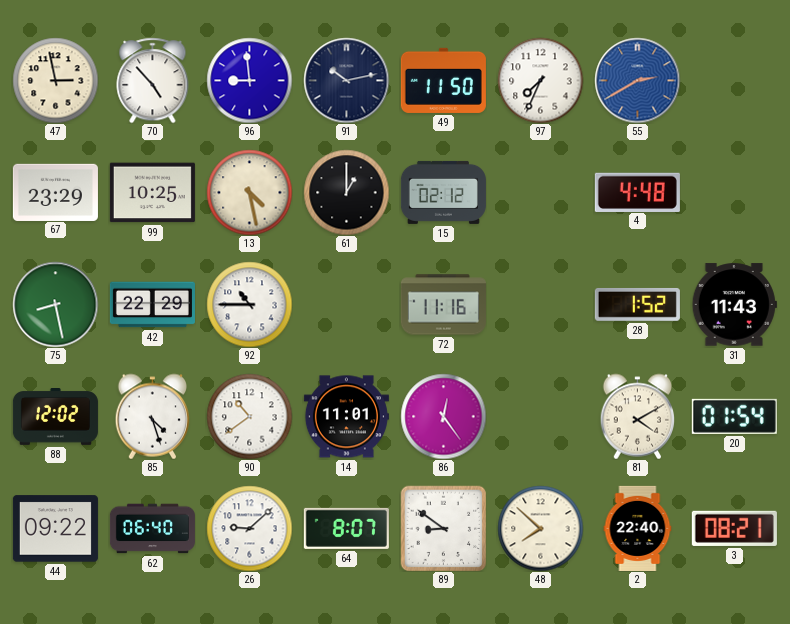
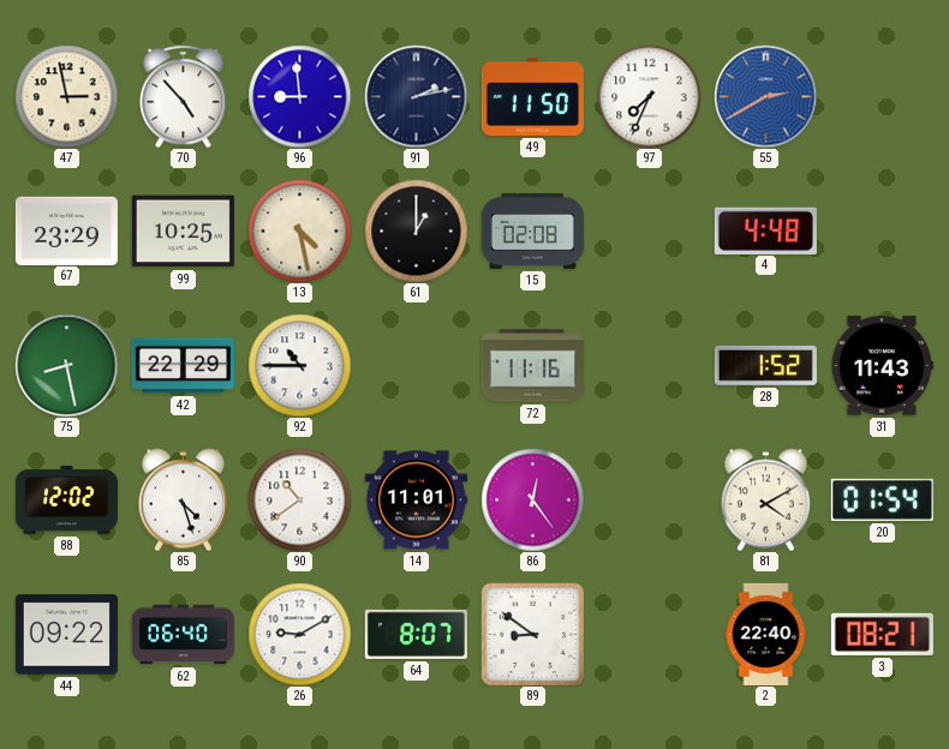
91: 10:13 -> 2:13 (416, 96)
15: 02:12 -> 02:08 (532, 230)
26: 9:08 -> 9:10 (299, 634)
48: 7:52 -> none (540, 528)
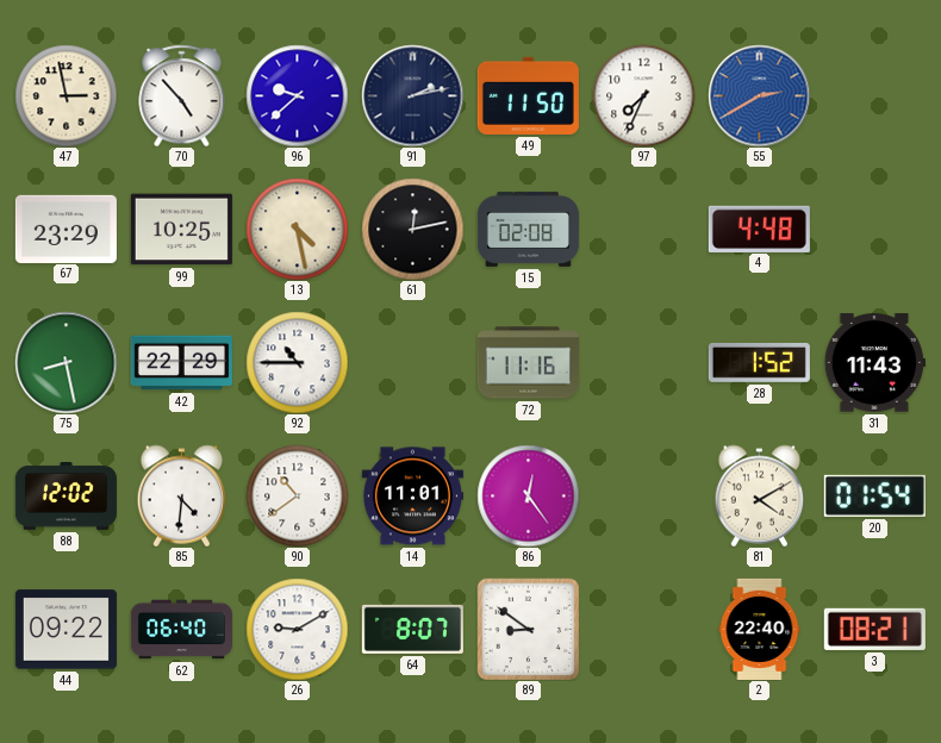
96: 8:59 -> 9:38 (297, 95)
61: 1:00 -> 12:13 (412, 229)
85: 4:27 -> 4:31 (182, 495)
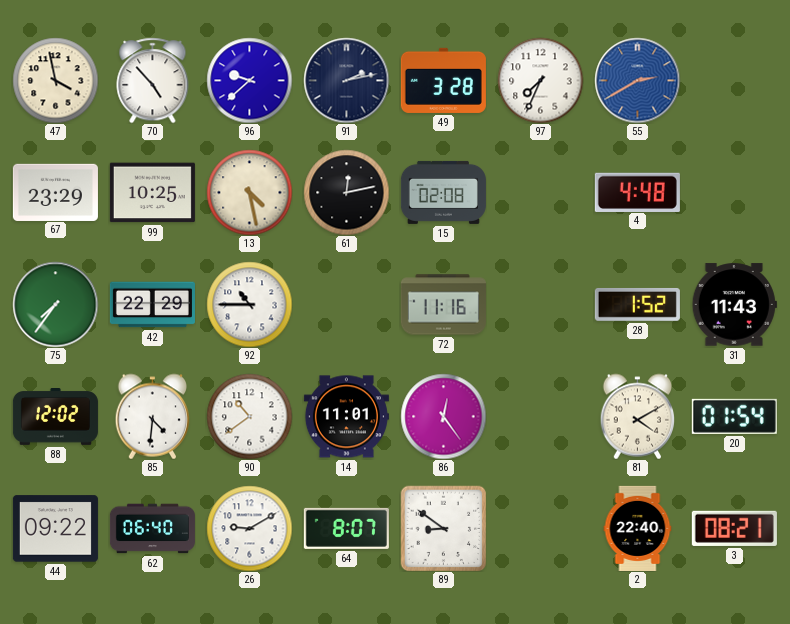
47: 2:58 -> 3:58 (55, 80)
49: 11:50 -> 3:28 (443, 80)
75: 8:28 -> 7:36 (55, 304)
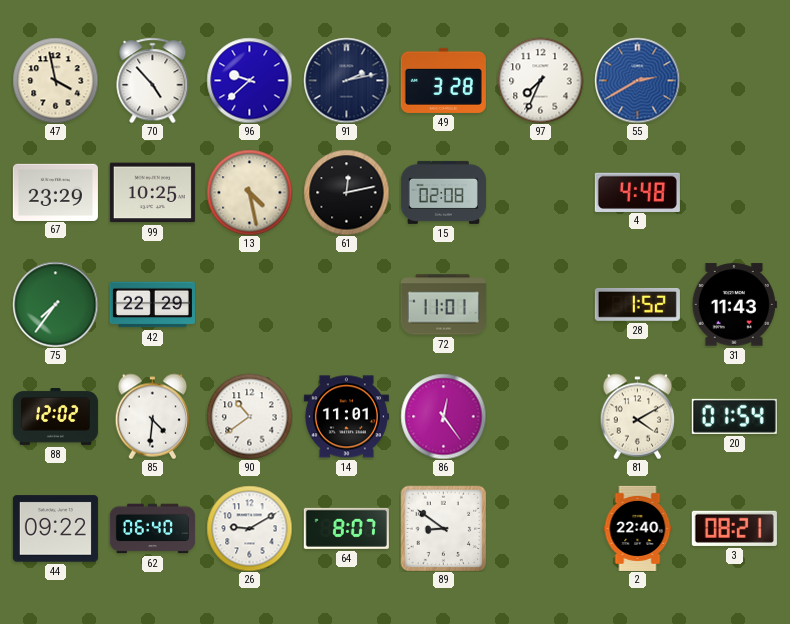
92: 10:45 -> none (249, 304)
72: 11:16 -> 11:01 (443, 305)
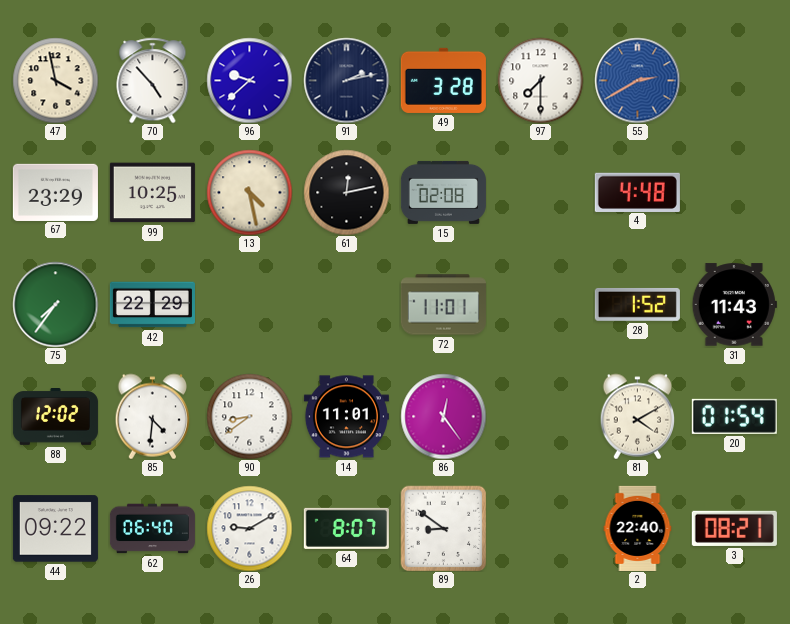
97: 7:34 -> 7:30 (540, 80)
90: 10:39 -> 8:39 (249, 416)
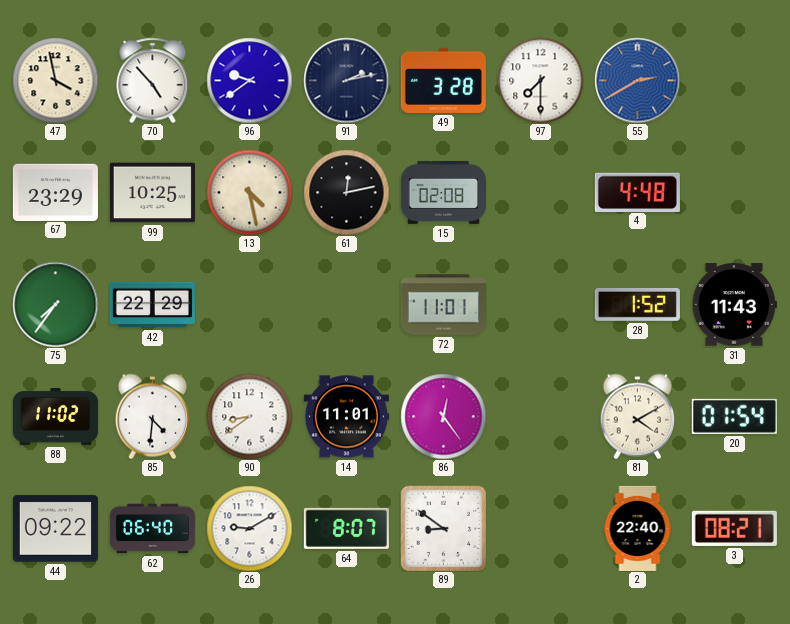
96: 9:38 -> 9:39 (249, 80)
88: 12:02 -> 11:02 (55, 417)
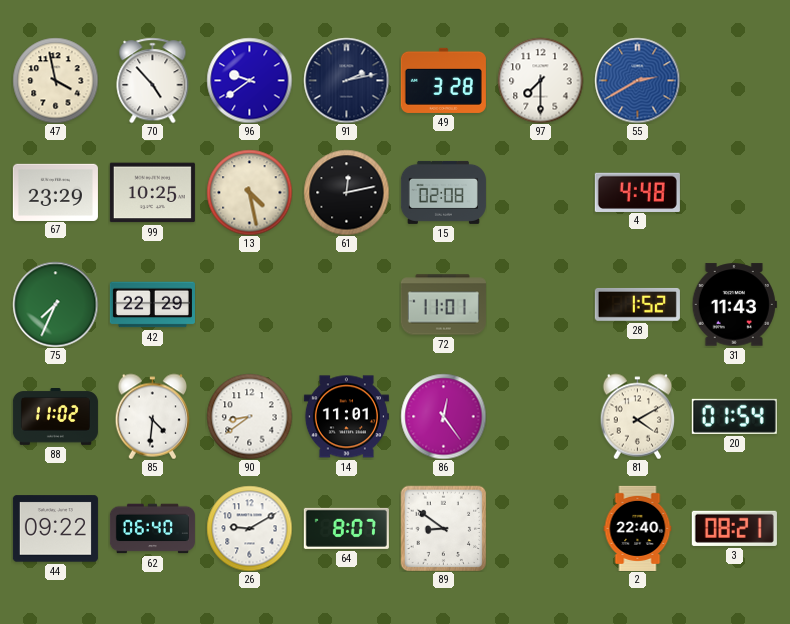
75: 7:36 -> 7:34 (55, 304)
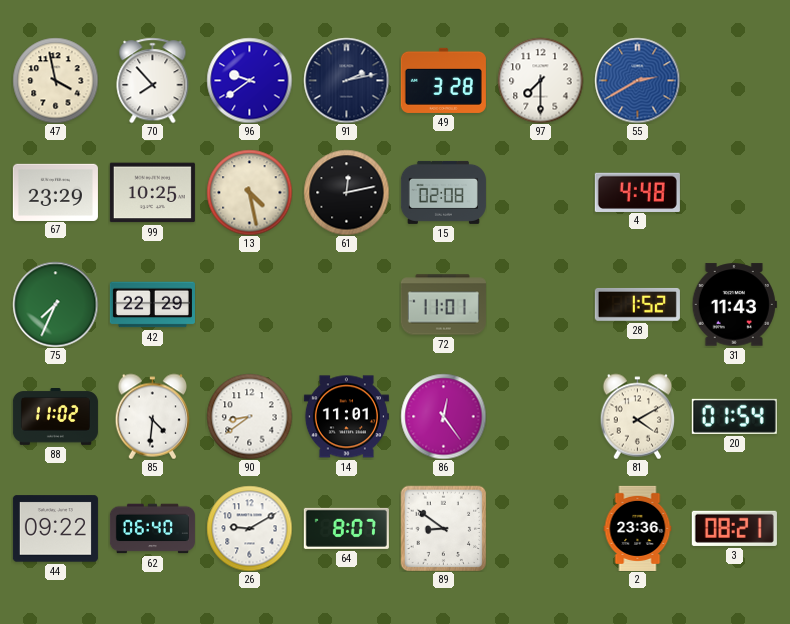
70: 4:53 -> 7:53 (153, 80)
2: 22:40 -> 23:36 (638, 528)
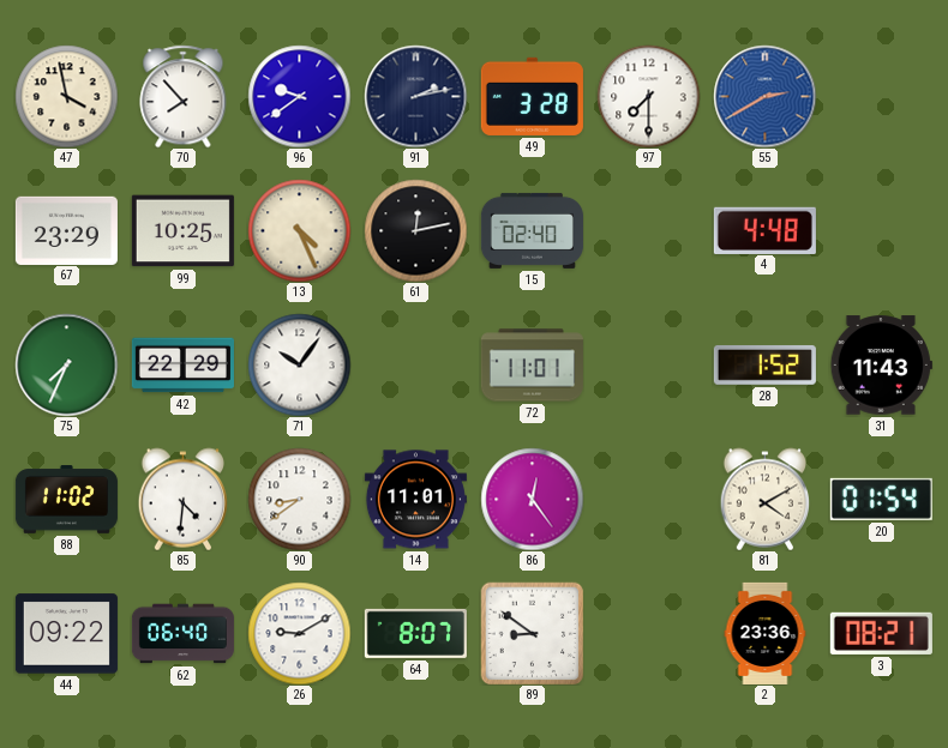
13: 4:28 -> 4:26 (299, 230)
15: 02:08 -> 02:40 (532, 230)
71: none -> 10:06 (299, 364)
